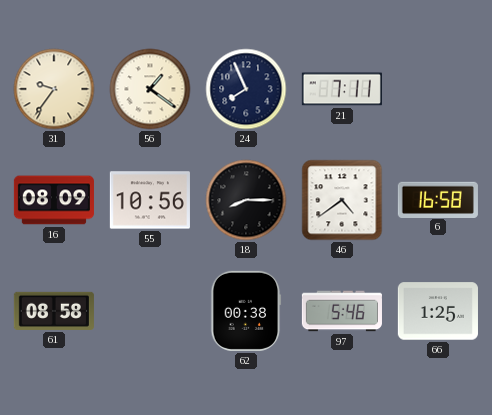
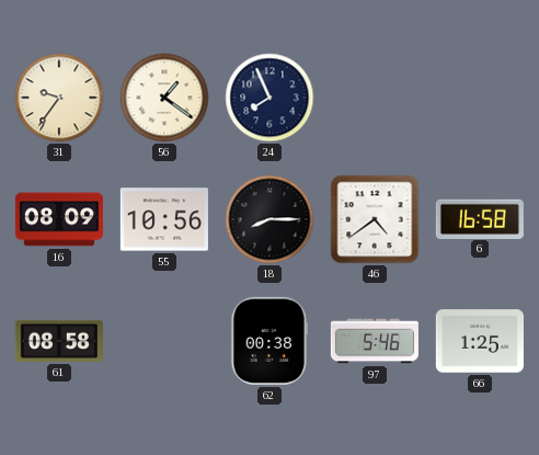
21: 7:11 -> none (342, 89)
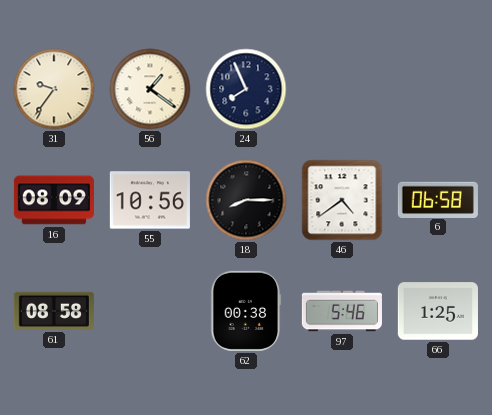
6: 16:58 -> 06:58 (438, 199)
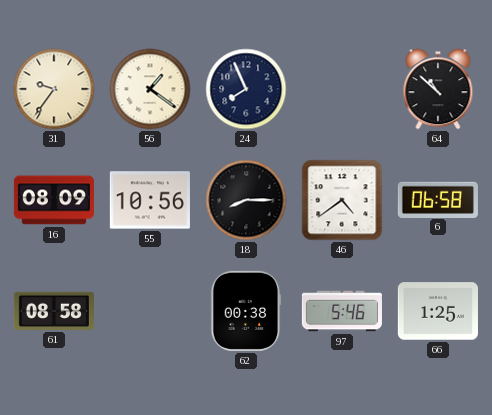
64: none -> 10:52 (438, 89)
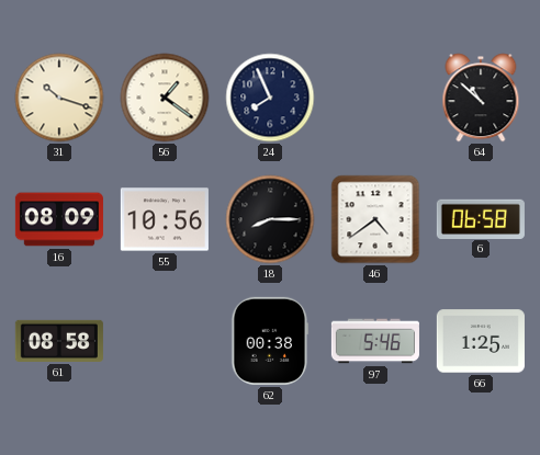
31: 9:36 -> 10:18 (59, 98)
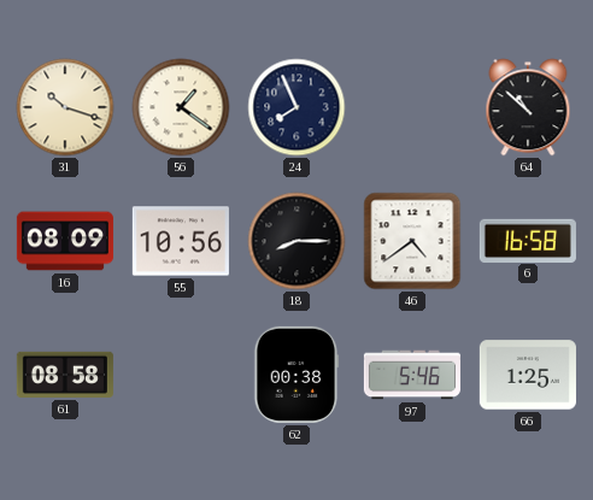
6: 06:58 -> 16:58 (528, 240)
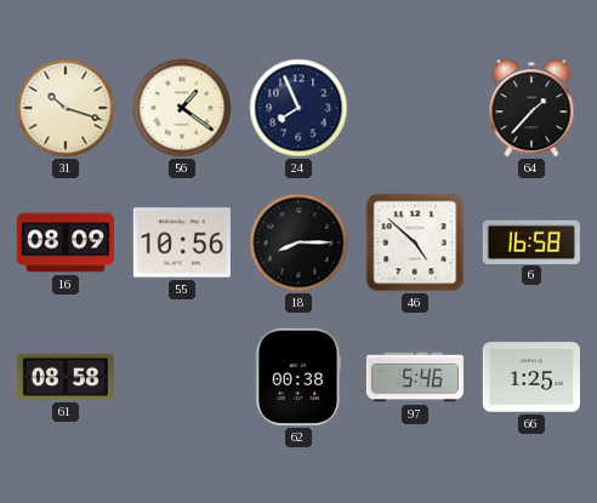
64: 10:52 -> 1:37 (531, 108)
46: 4:39 -> 4:52 (415, 242)
